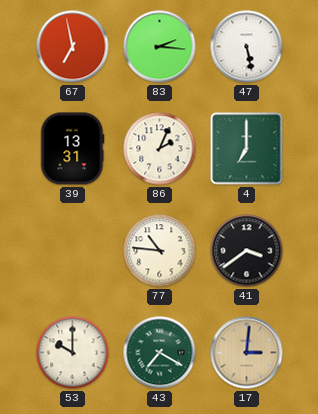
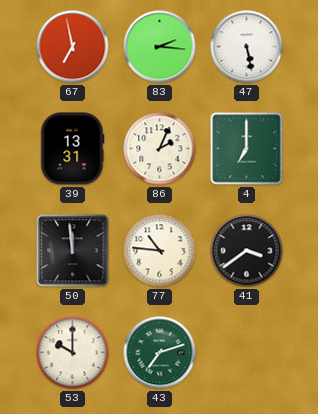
50: none -> 11:59 (73, 251)
43: 7:20 -> 7:12 (160, 353)
17: 3:01 -> none (247, 353)
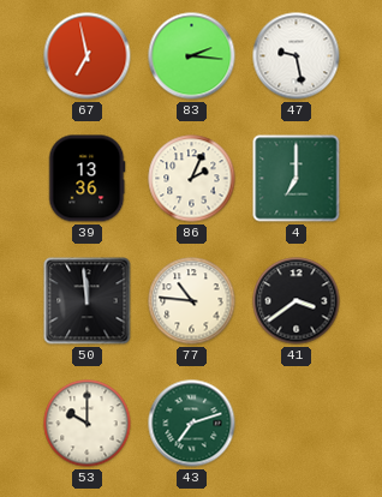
47: 5:28 -> 9:28 (297, 56)
39: 13:31 -> 13:36 (86, 179)
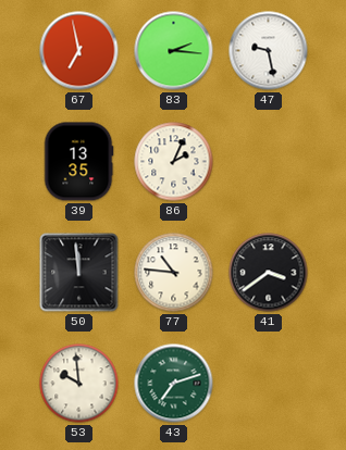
39: 13:36 -> 13:35 (78, 162)
4: 7:00 -> none (297, 179)
53: 10:00 -> 9:59 (79, 384)
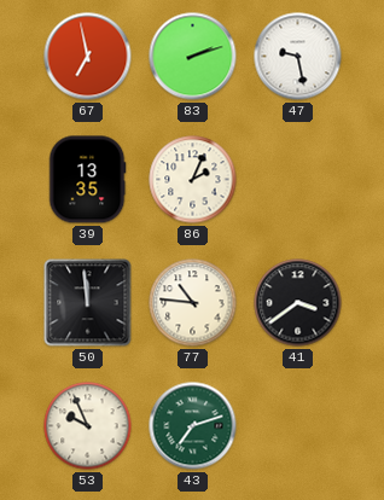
83: 2:16 -> 2:12 (193, 57)
53: 9:59 -> 9:56 (88, 426)
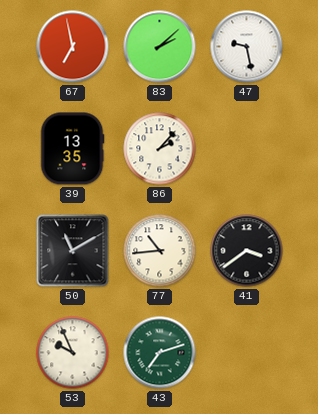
83: 2:12 -> 2:08 (160, 47)
86: 2:04 -> 2:07 (160, 149)
50: 11:59 -> 11:10 (73, 251)
77: 10:46 -> 10:44 (160, 251)
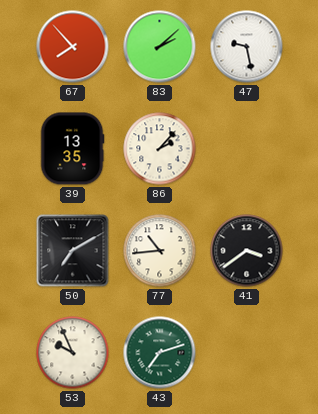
67: 6:58 -> 7:53 (73, 47)
50: 11:10 -> 7:10 (73, 251)
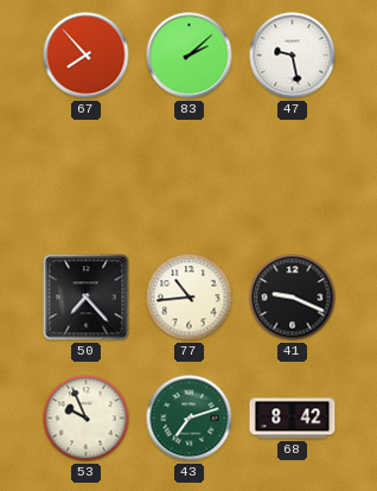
39: 13:35 -> none (72, 149)
86: 2:07 -> none (160, 149)
50: 7:10 -> 7:23 (87, 298)
41: 3:39 -> 9:19 (293, 298)
68: none -> 8:42 (293, 419)
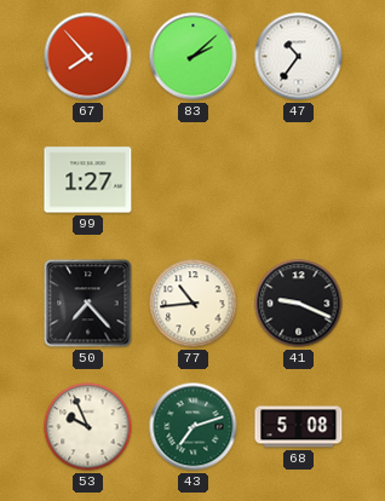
47: 9:28 -> 10:36 (299, 57)
99: none -> 1:27 (88, 180)
68: 8:42 -> 5:08 (299, 427)
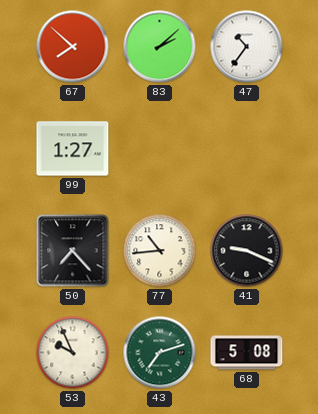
67: 7:53 -> 7:52 (73, 47)
